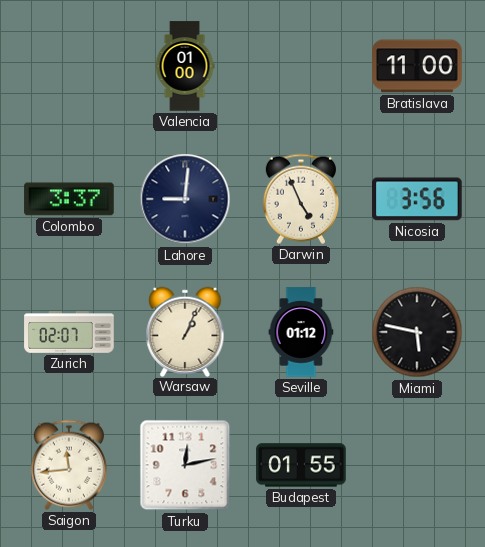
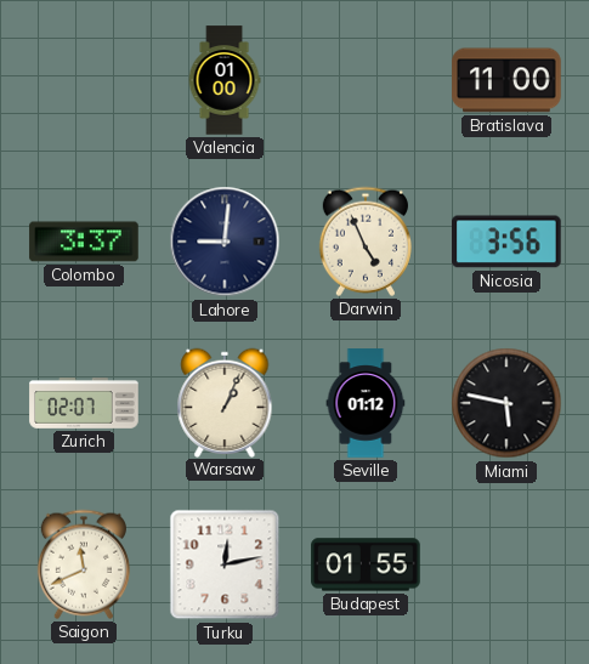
Saigon: 11:44 -> 11:41 (84, 564)
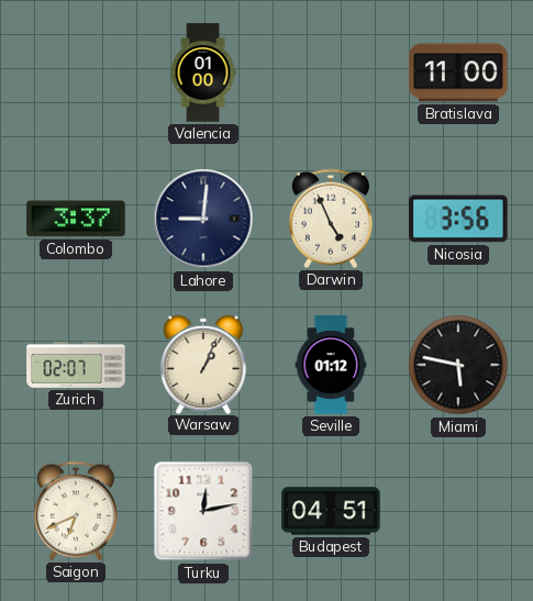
Saigon: 11:41 -> 6:41 (76, 511)
Budapest: 01:55 -> 04:51 (331, 511)
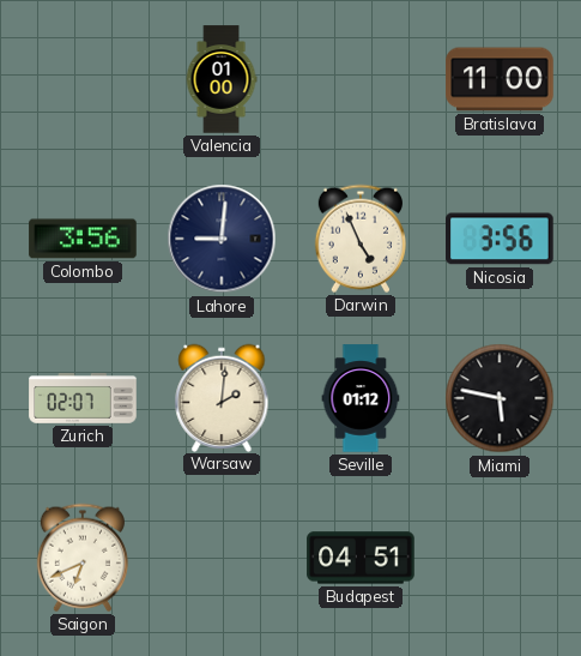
Colombo: 3:37 -> 3:56 (83, 239)
Warsaw: 1:04 -> 2:01 (222, 397)
Turku: 12:13 -> none (203, 511)
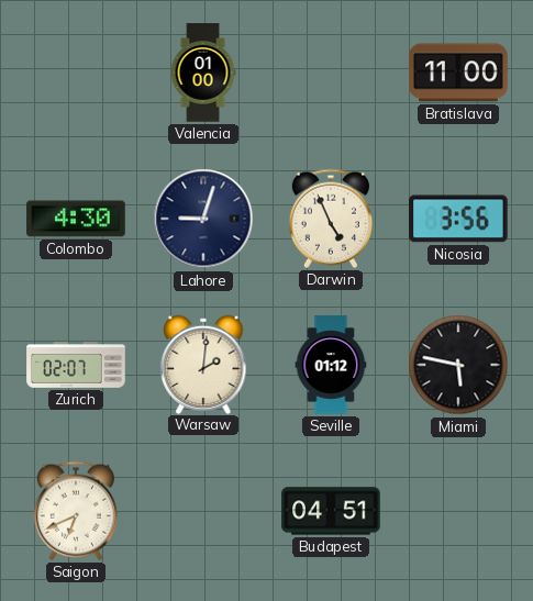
Colombo: 3:56 -> 4:30 (76, 219)
Lahore: 9:01 -> 9:03 (203, 219)
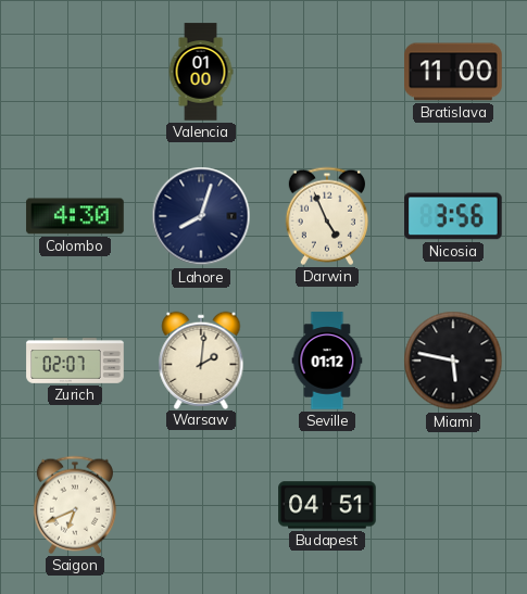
Lahore: 9:03 -> 8:03 (201, 216)
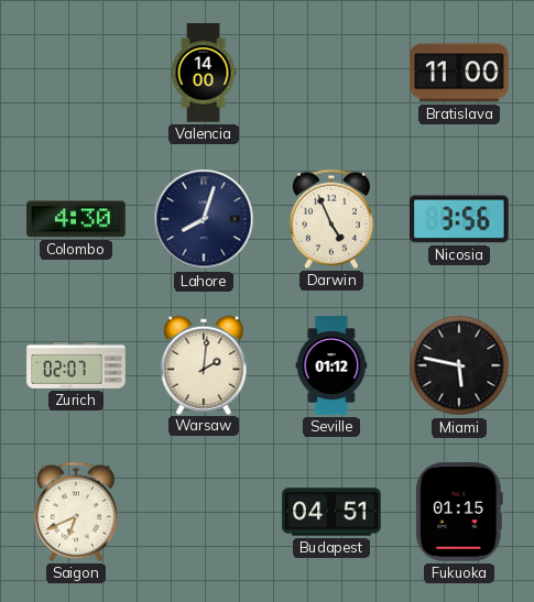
Valencia: 01:00 -> 14:00 (204, 73)
Fukuoka: none -> 01:15 (459, 512)
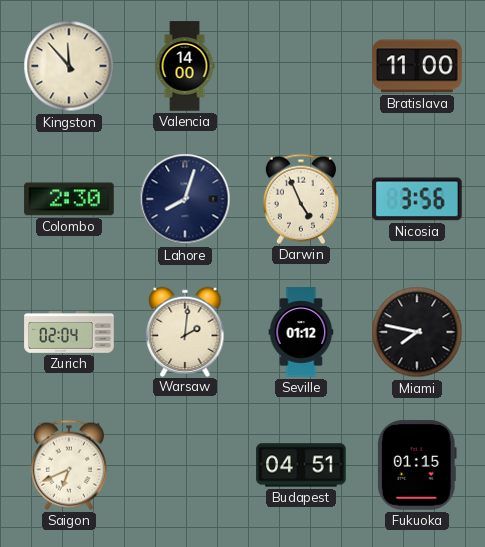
Kingston: none -> 11:53 (69, 66)
Colombo: 4:30 -> 2:30 (69, 199)
Zurich: 02:07 -> 02:04 (69, 333)
Miami: 5:47 -> 7:47 (417, 332)
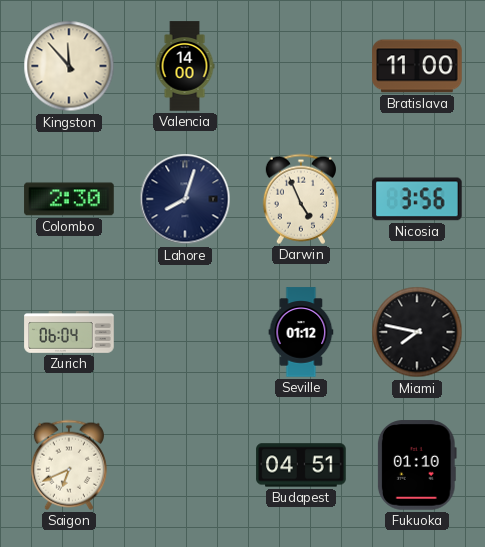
Zurich: 02:04 -> 06:04 (69, 333)
Warsaw: 2:01 -> none (185, 331)
Fukuoka: 01:15 -> 01:10 (417, 465)
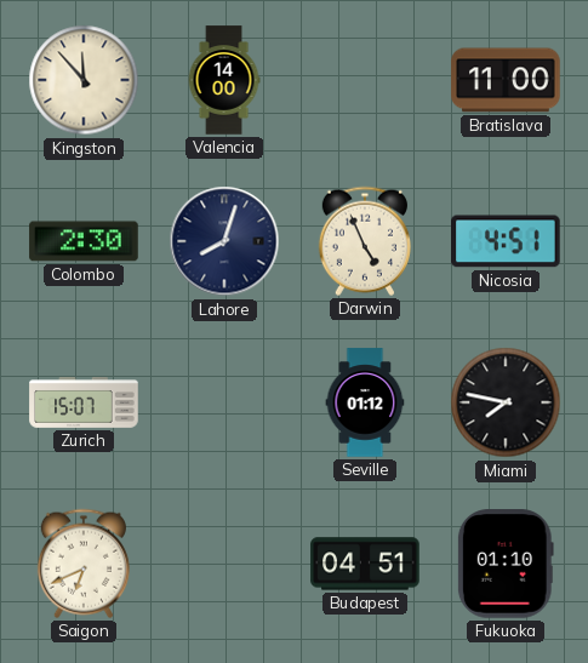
Nicosia: 3:56 -> 4:51 (506, 241)
Zurich: 06:04 -> 15:07 (84, 404)
